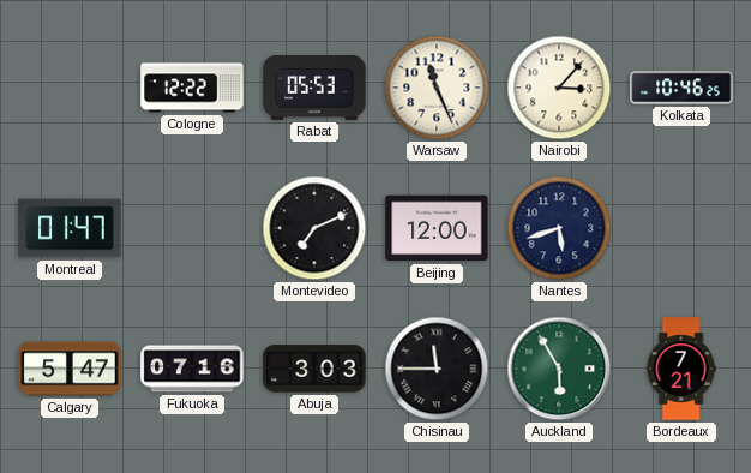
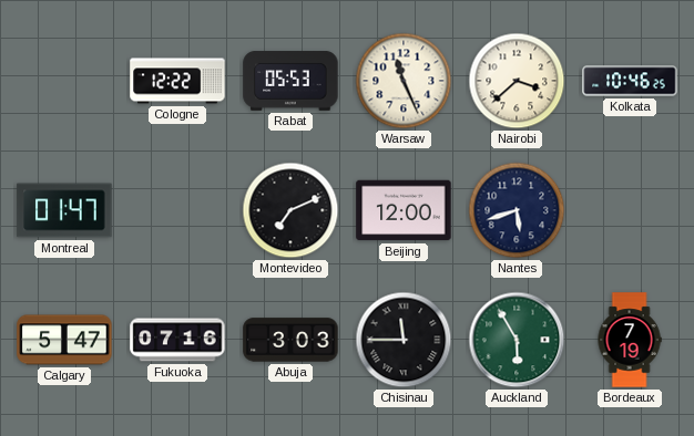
Nairobi: 3:07 -> 3:38 (517, 81)
Bordeaux: 7:21 -> 7:19 (630, 340)
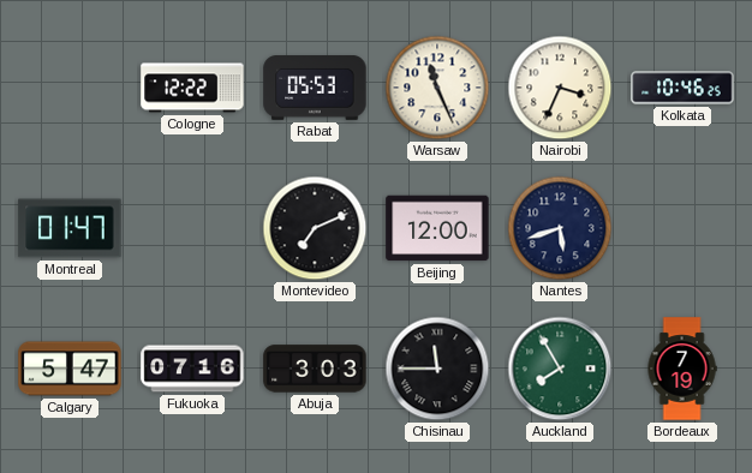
Nairobi: 3:38 -> 3:34 (560, 88)
Auckland: 5:55 -> 7:55 (560, 369)
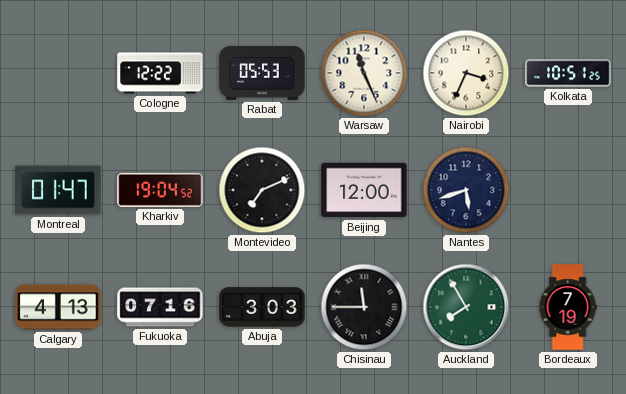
Kolkata: 10:46 -> 10:51 (568, 73)
Kharkiv: none -> 19:04 (160, 190)
Calgary: 5:47 -> 4:13 (58, 307)
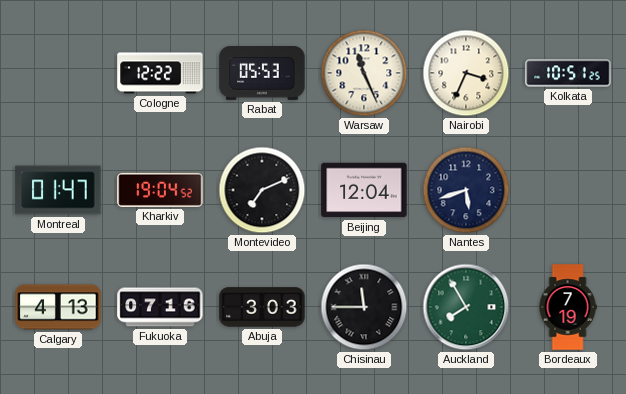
Beijing: 12:00 -> 12:04 (364, 190)
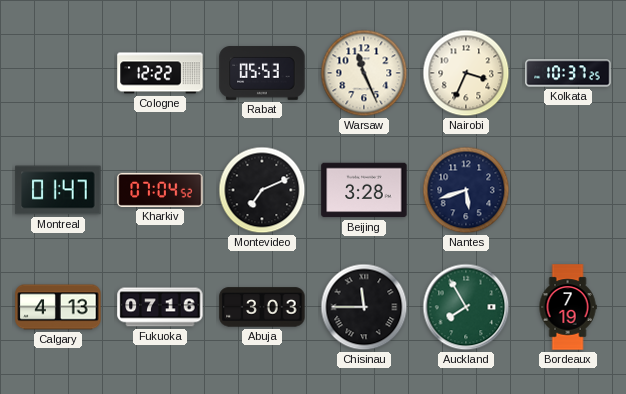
Kolkata: 10:51 -> 10:37 (568, 73)
Kharkiv: 19:04 -> 07:04 (160, 190)
Beijing: 12:04 -> 3:28 (364, 190)
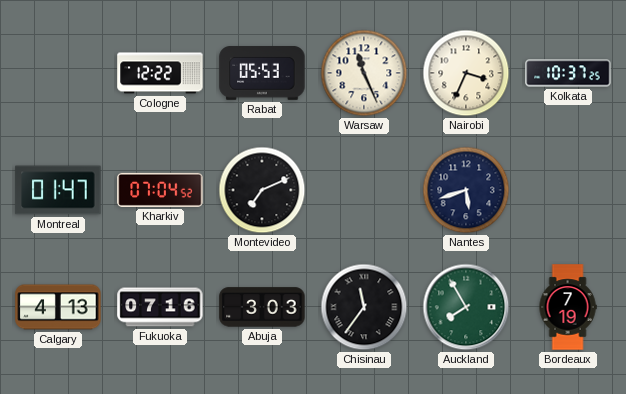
Beijing: 3:28 -> none (364, 190)
Chisinau: 11:45 -> 11:36 (364, 307)
